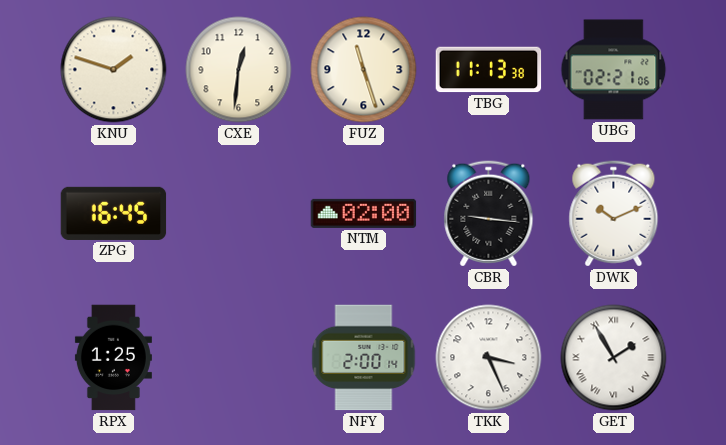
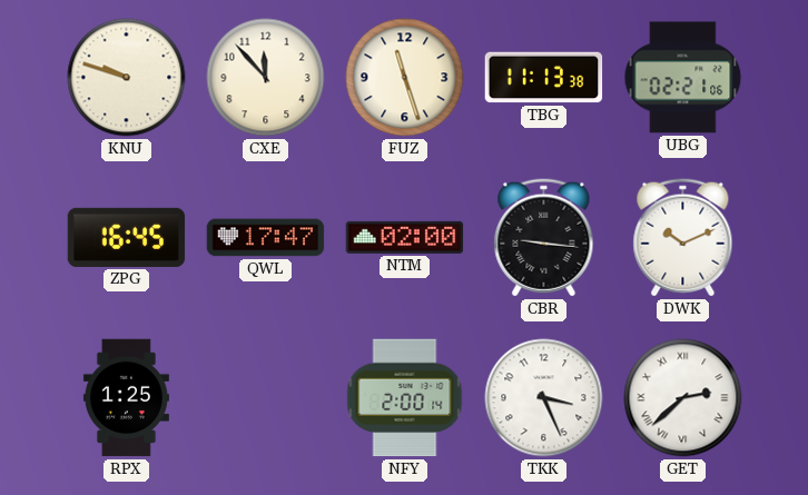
KNU: 1:48 -> 9:48 (127, 78)
CXE: 12:31 -> 11:53 (266, 78)
QWL: none -> 17:47 (266, 238)
GET: 1:55 -> 2:38 (683, 398)
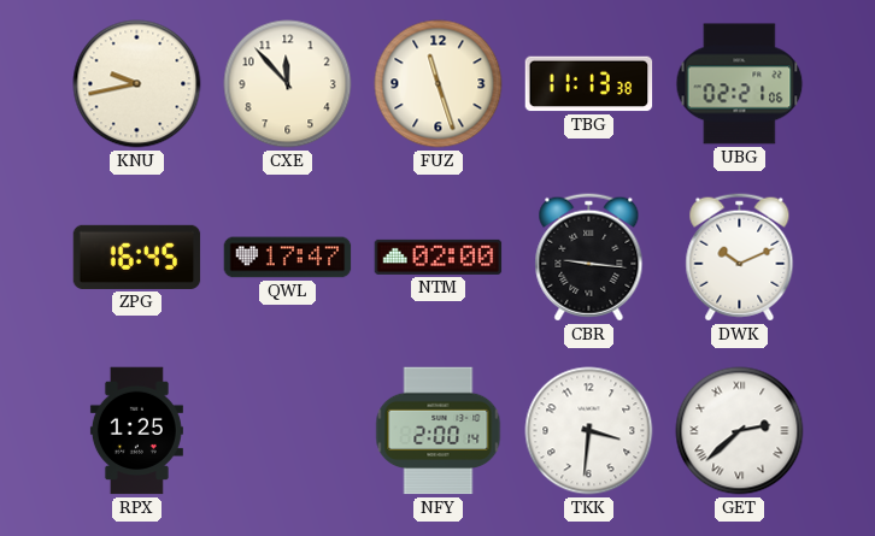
KNU: 9:48 -> 9:43 (137, 84)
TKK: 3:26 -> 3:31 (589, 431)
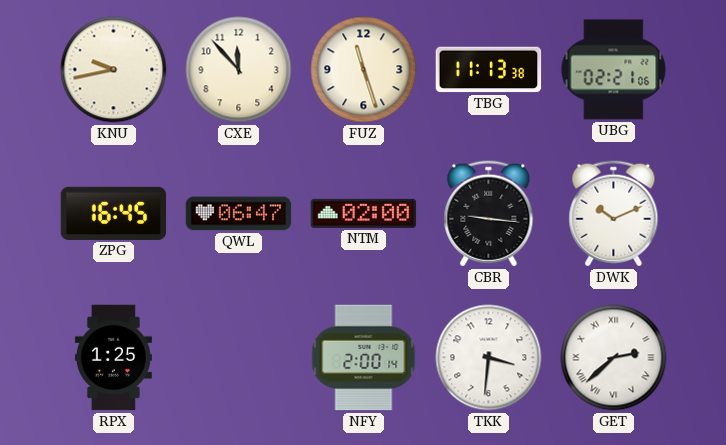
QWL: 17:47 -> 06:47 (239, 214)
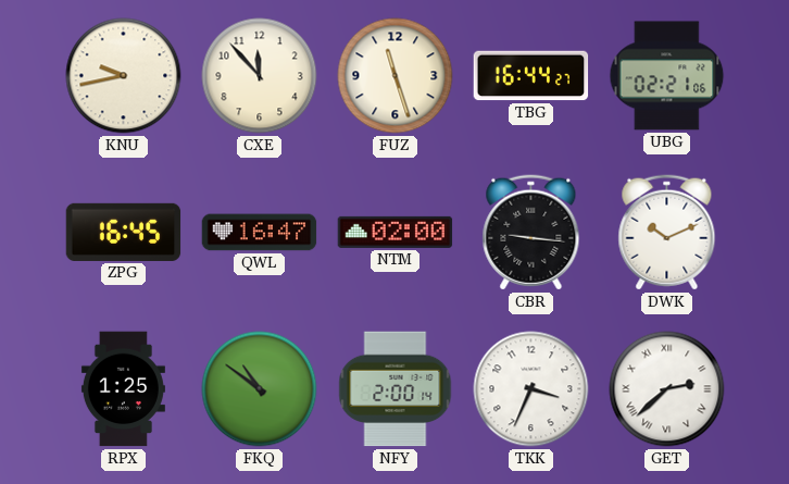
TBG: 11:13 -> 16:44 (531, 76)
QWL: 06:47 -> 16:47 (260, 233)
FKQ: none -> 10:51 (260, 389)
TKK: 3:31 -> 3:34 (531, 389)
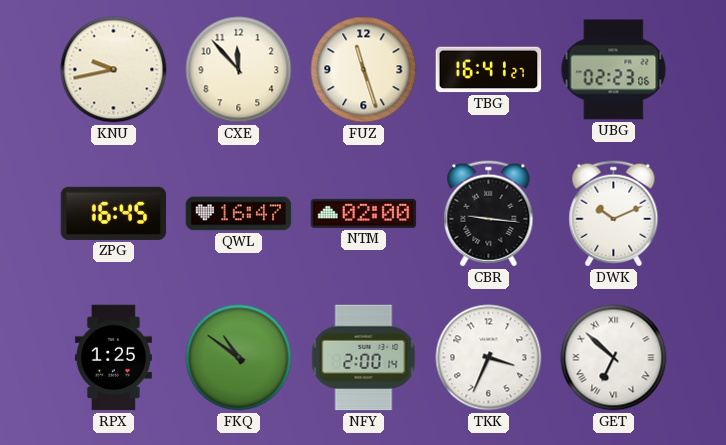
TBG: 16:44 -> 16:41 (489, 70)
UBG: 02:21 -> 02:23 (614, 70)
GET: 2:38 -> 6:52 (614, 358)
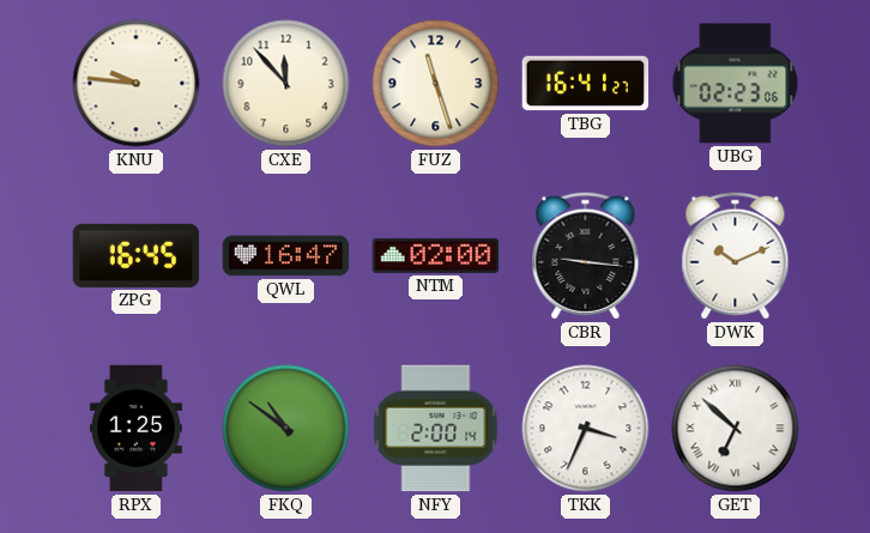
KNU: 9:43 -> 9:46 (137, 84)
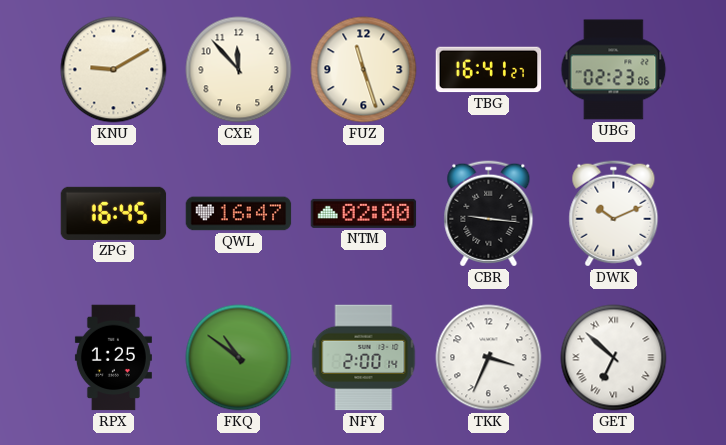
KNU: 9:46 -> 9:10 (114, 70)
